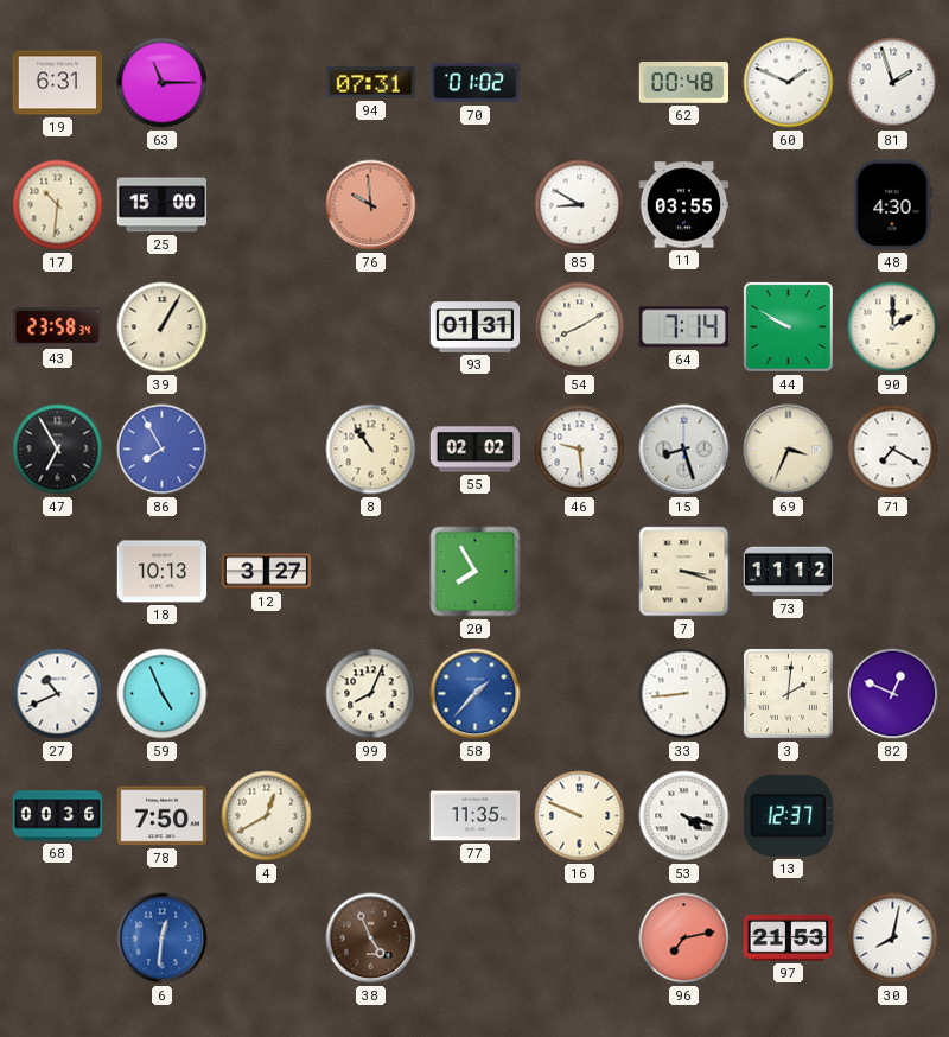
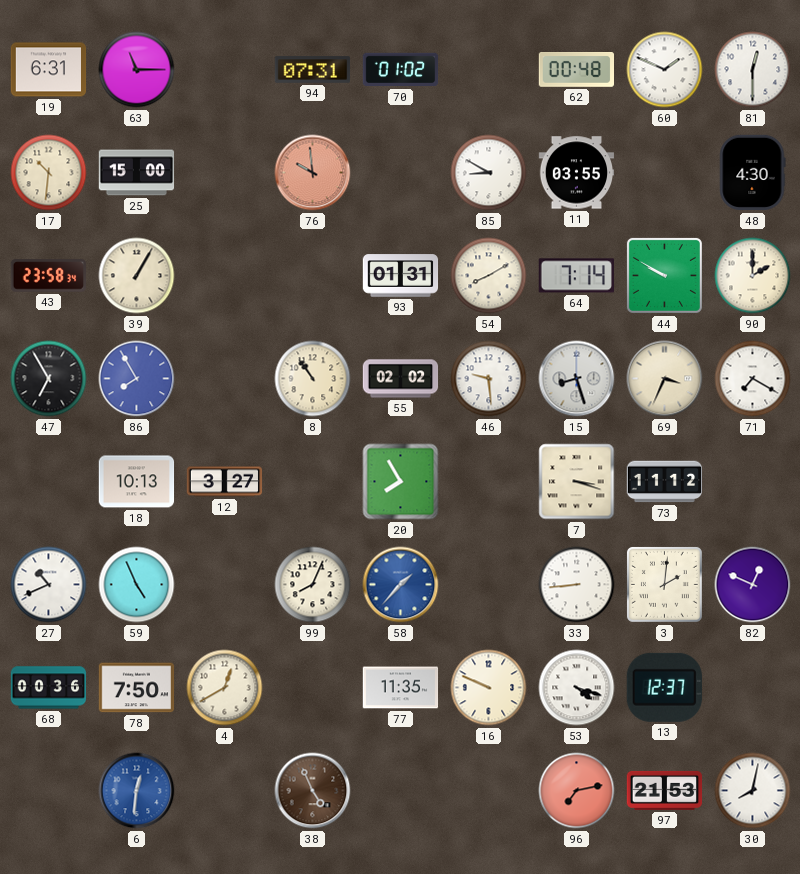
81: 1:57 -> 12:30 (753, 70)
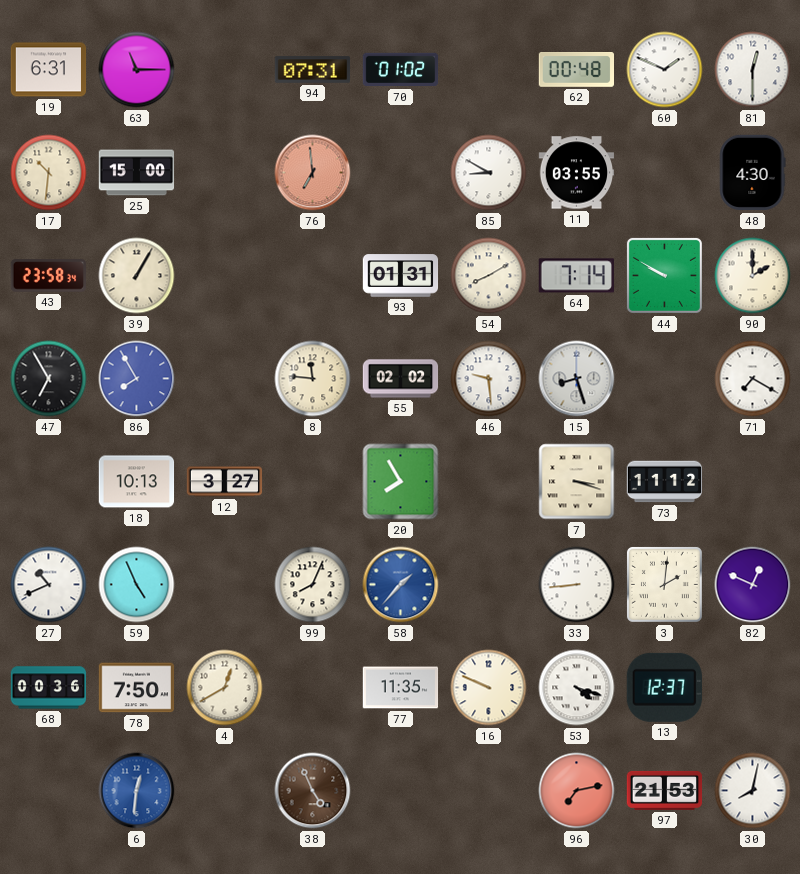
76: 9:59 -> 6:59 (313, 173)
8: 10:54 -> 11:46 (313, 379)
69: 3:34 -> none (665, 379)
